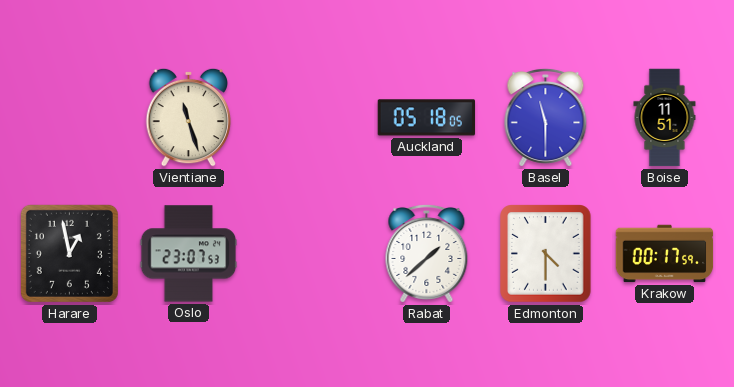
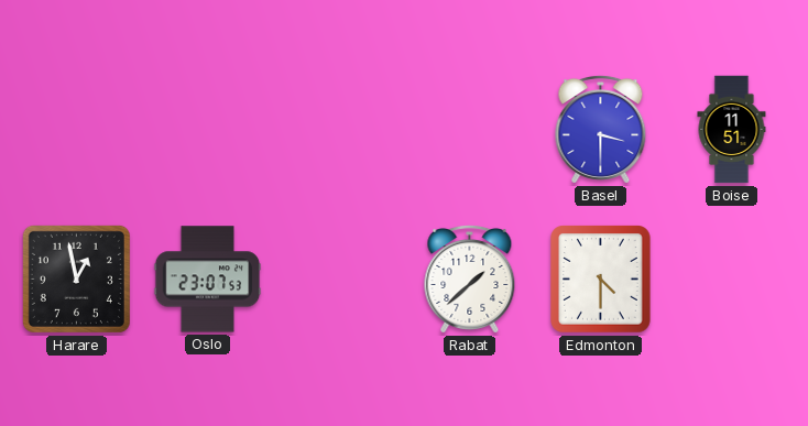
Vientiane: 11:27 -> none (189, 117)
Auckland: 05:18 -> none (427, 118)
Basel: 11:30 -> 3:30 (601, 129)
Krakow: 00:17 -> none (665, 254)
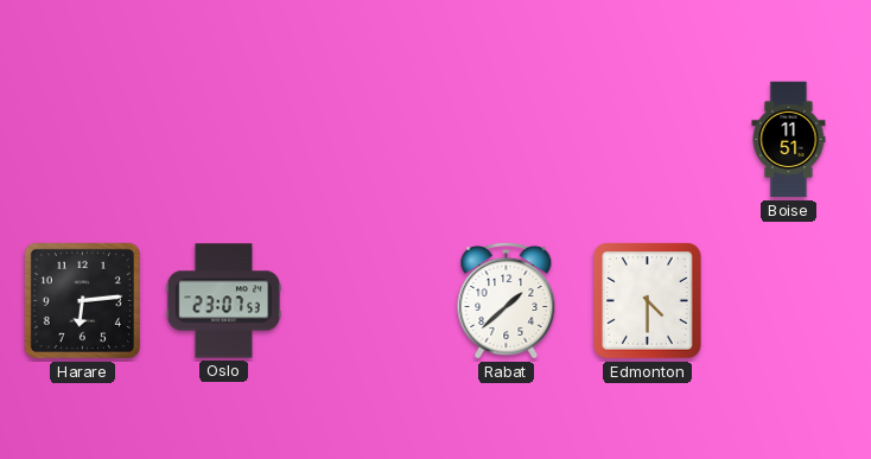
Basel: 3:30 -> none (601, 129)
Harare: 12:58 -> 6:14 (82, 300)
